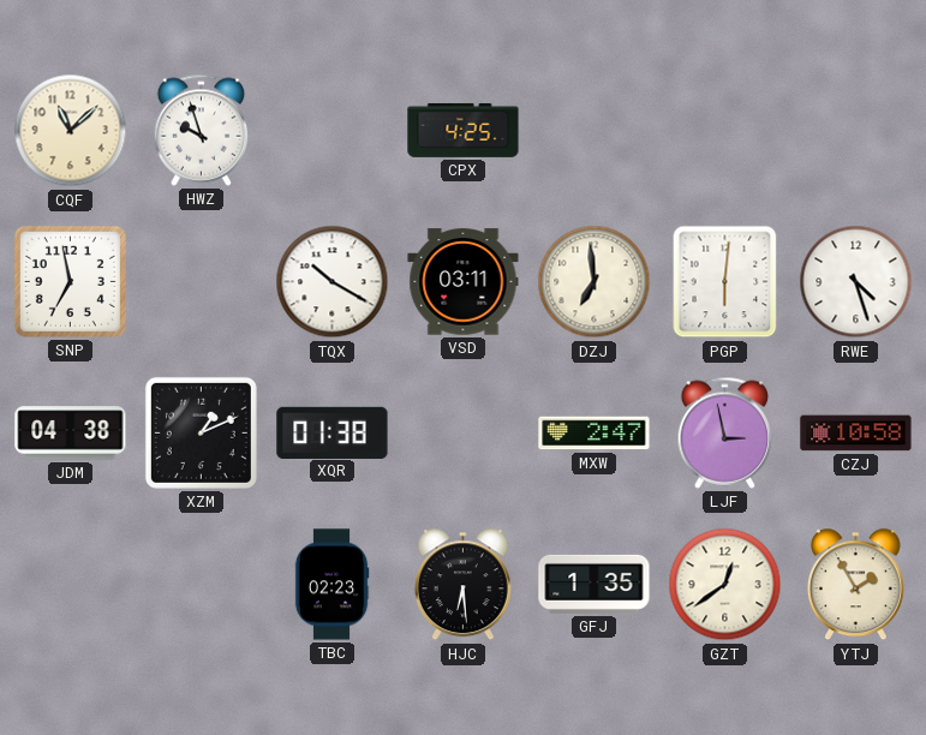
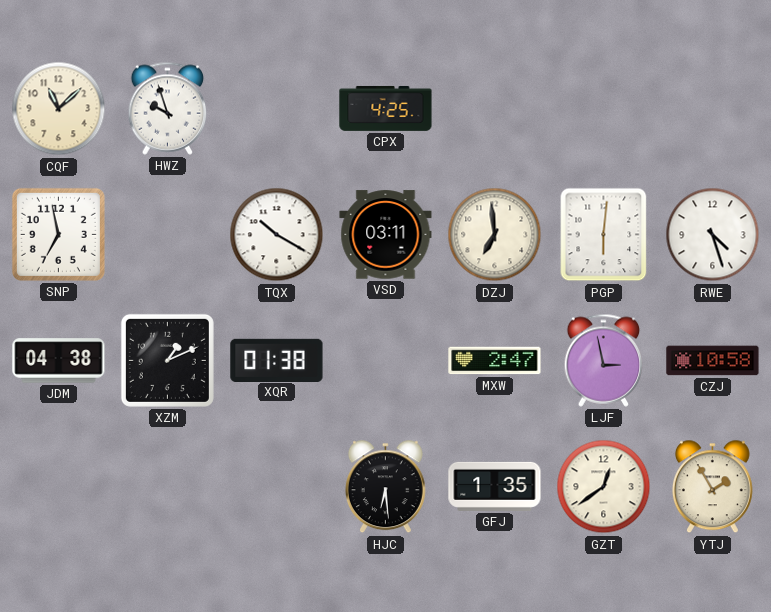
TBC: 02:23 -> none (331, 585)
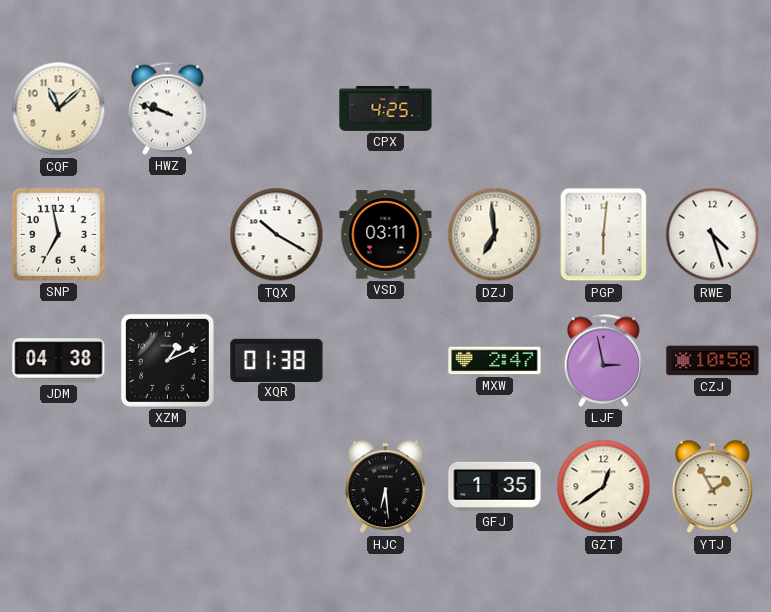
HWZ: 9:57 -> 9:48 (168, 108)
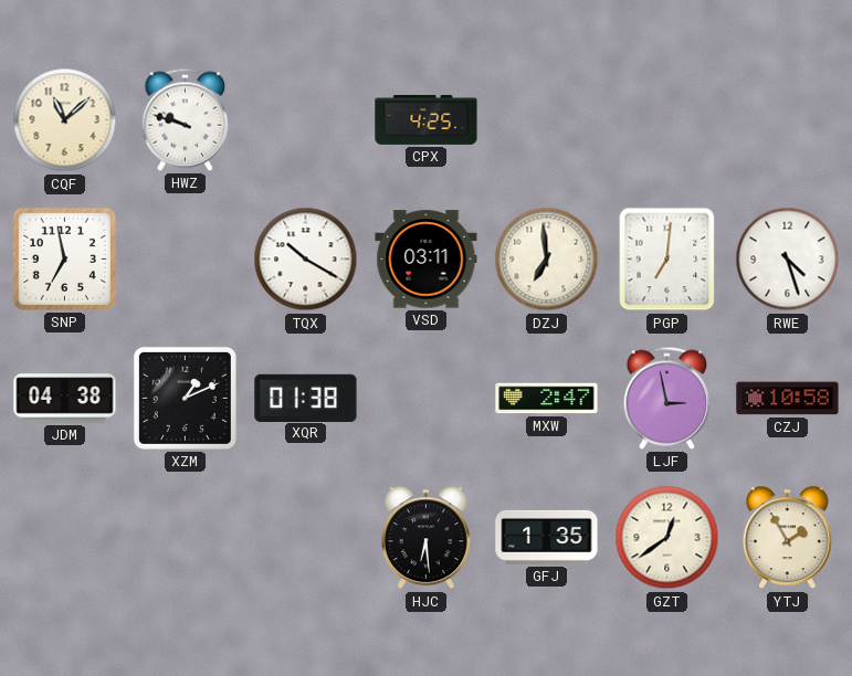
PGP: 6:01 -> 7:01 (667, 260)
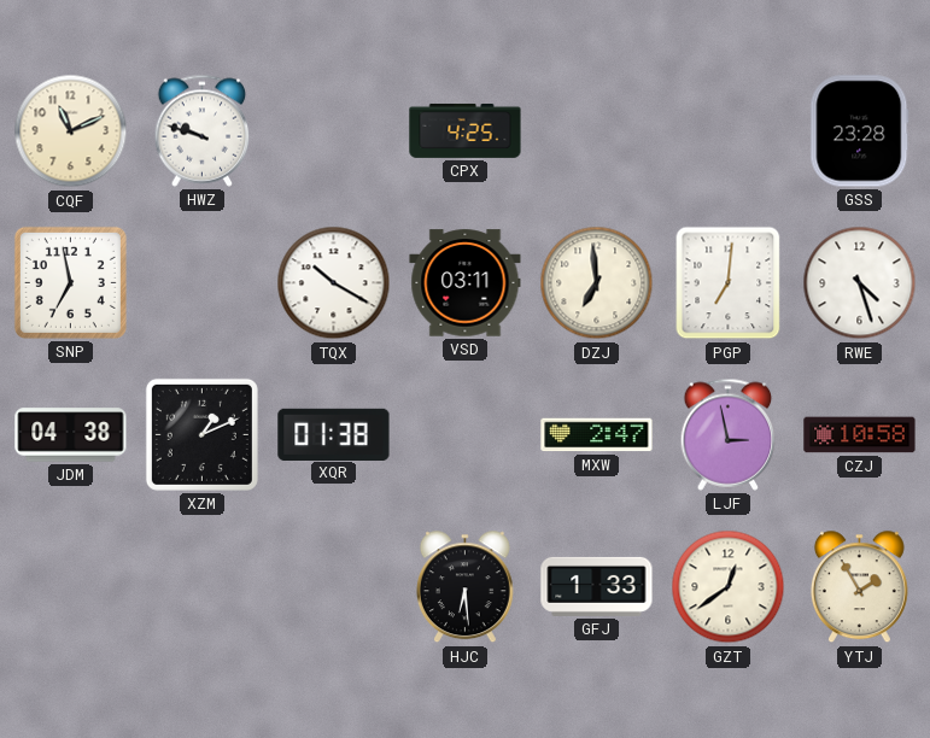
CQF: 11:08 -> 11:11 (71, 131)
GSS: none -> 23:28 (860, 131)
GFJ: 1:35 -> 1:33 (597, 586)
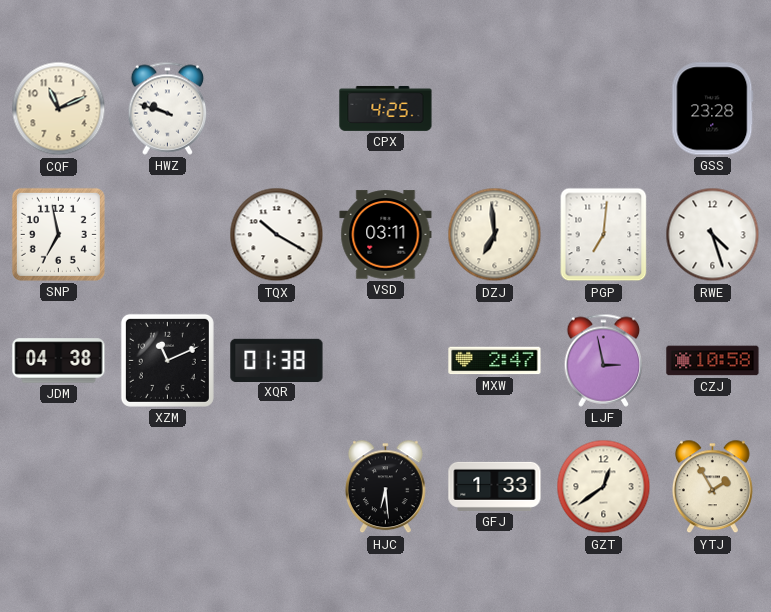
XZM: 1:11 -> 11:11 (167, 360)
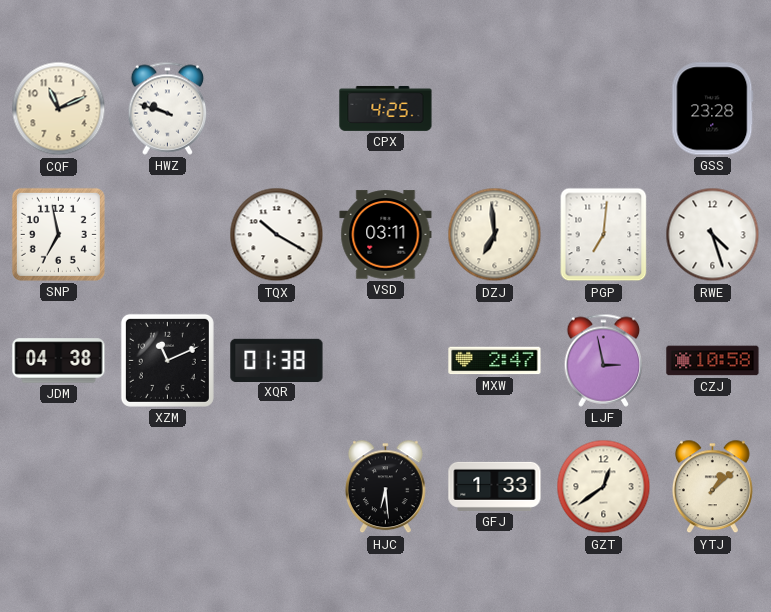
YTJ: 1:55 -> 1:08 (712, 487)
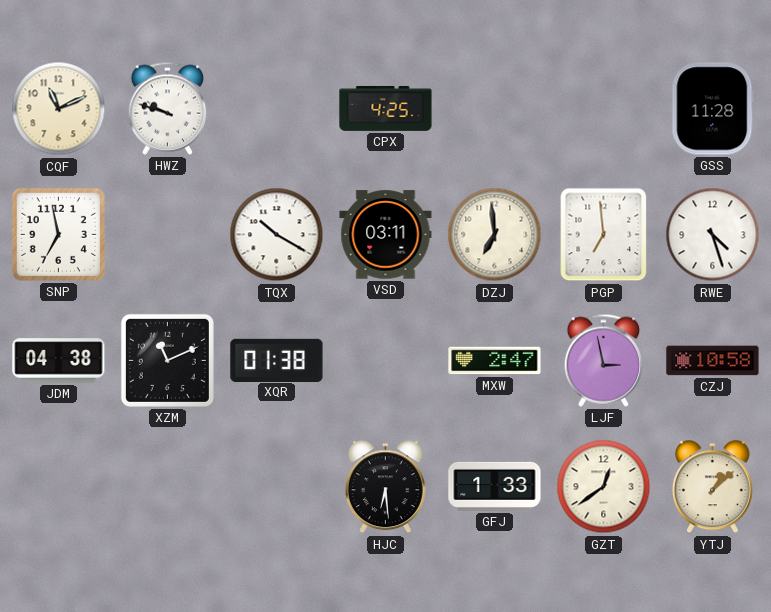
GSS: 23:28 -> 11:28 (713, 109)
PGP: 7:01 -> 6:59 (604, 235)
